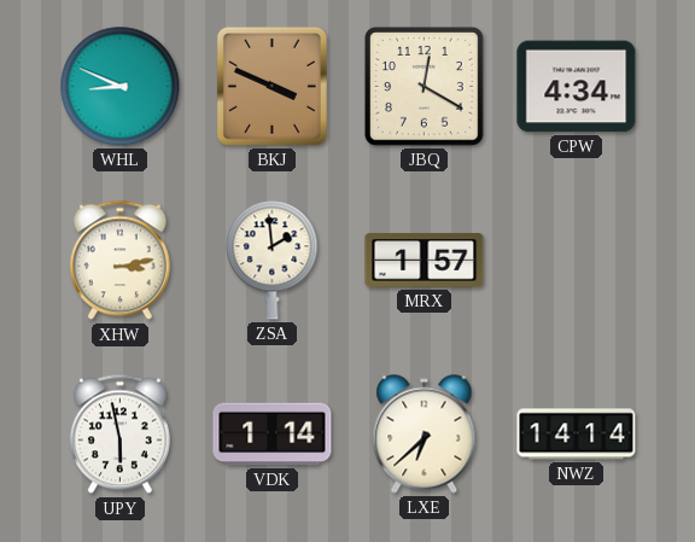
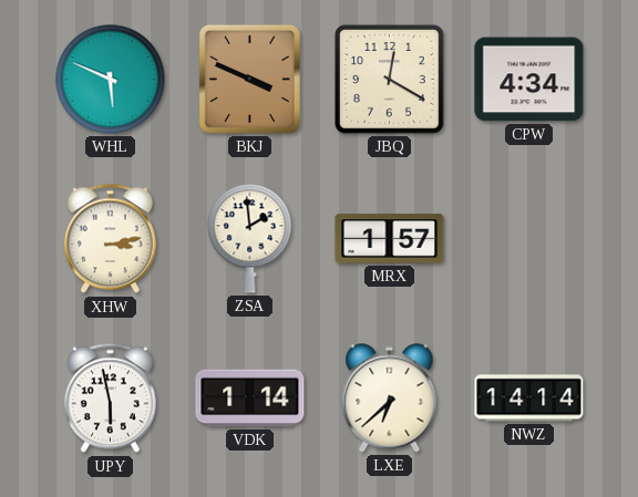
WHL: 8:49 -> 5:49 (111, 80)
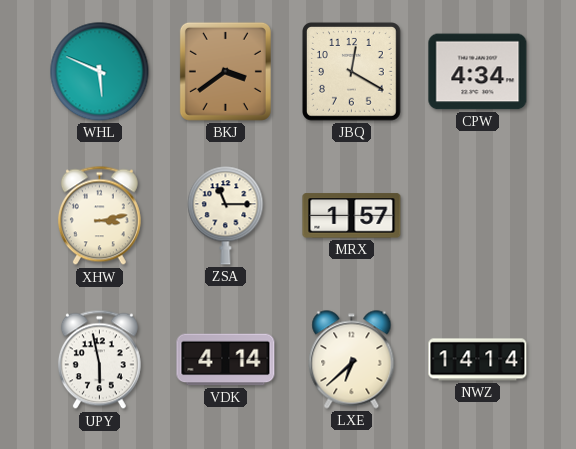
BKJ: 3:49 -> 3:39 (225, 71)
ZSA: 1:59 -> 11:15 (226, 216)
VDK: 1:14 -> 4:14 (226, 360)
